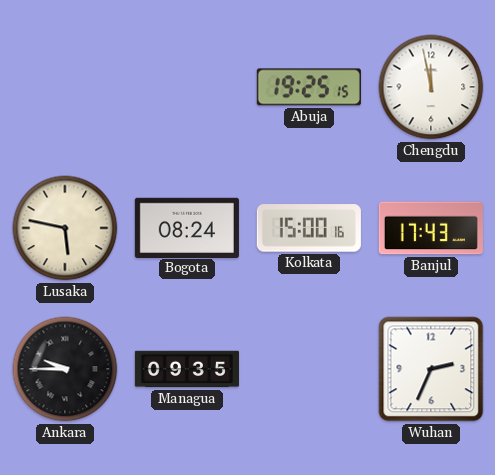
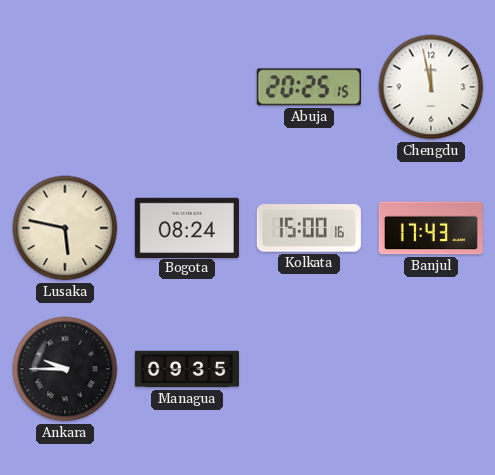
Abuja: 19:25 -> 20:25 (309, 87)
Wuhan: 2:34 -> none (431, 369)
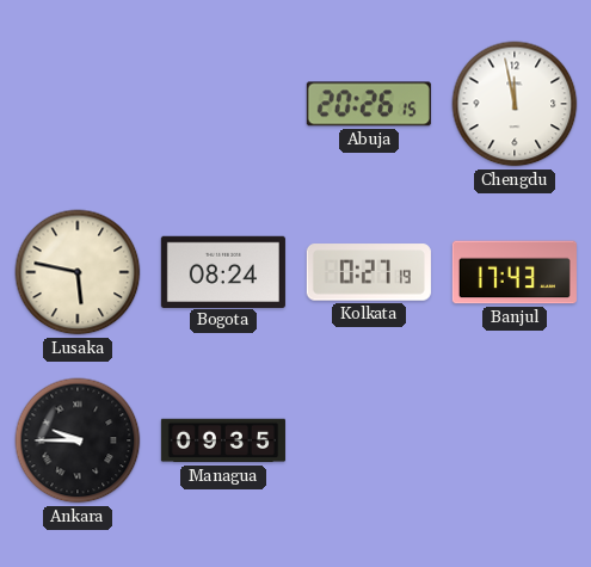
Abuja: 20:25 -> 20:26 (369, 104)
Kolkata: 15:00 -> 0:27 (369, 272)
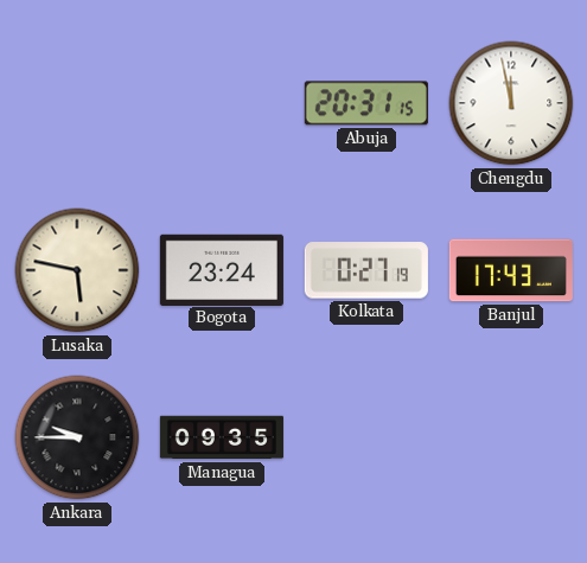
Abuja: 20:26 -> 20:31 (366, 103)
Bogota: 08:24 -> 23:24 (222, 269)
